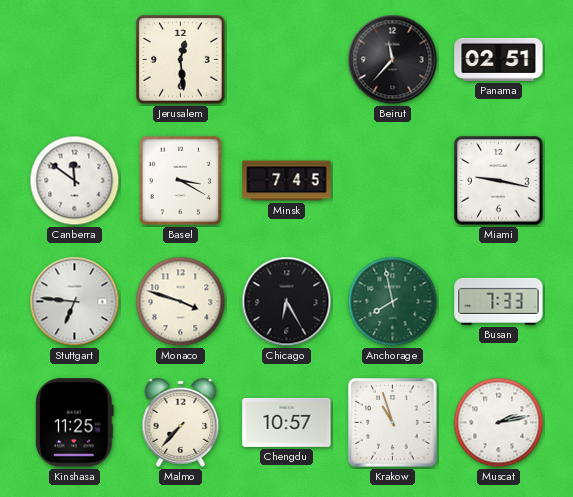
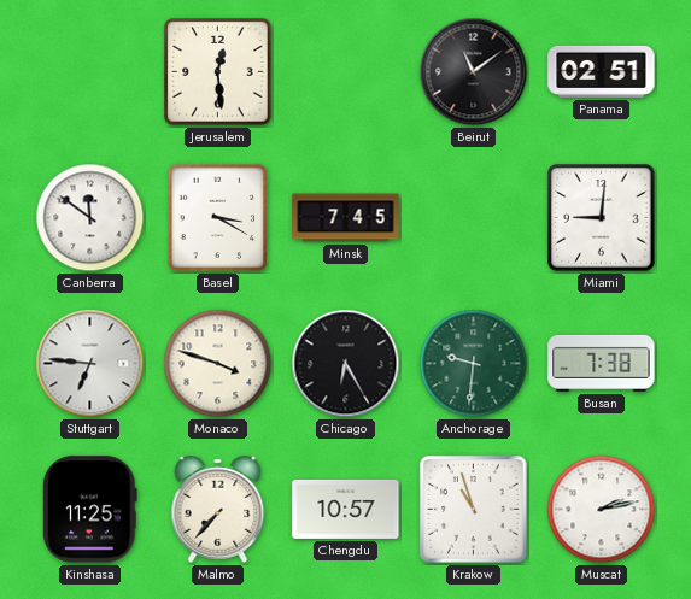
Beirut: 11:37 -> 11:09 (474, 72)
Miami: 9:17 -> 9:01 (602, 218)
Anchorage: 7:58 -> 9:31 (474, 364)
Busan: 7:33 -> 7:38 (602, 363)
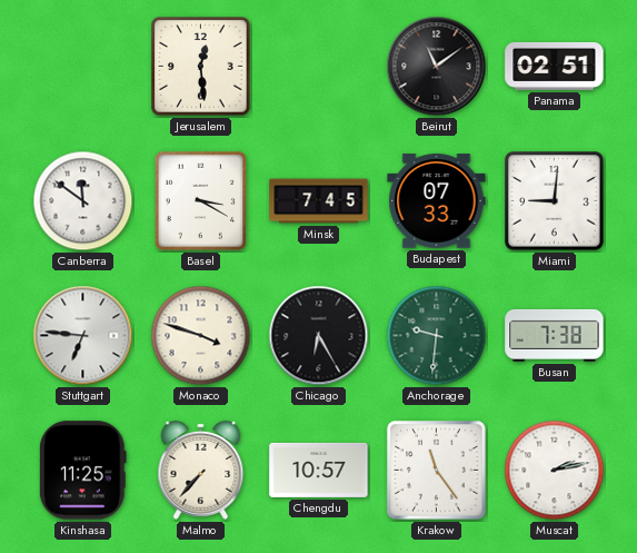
Budapest: none -> 07:33 (437, 201)
Krakow: 10:57 -> 11:24 (437, 471)
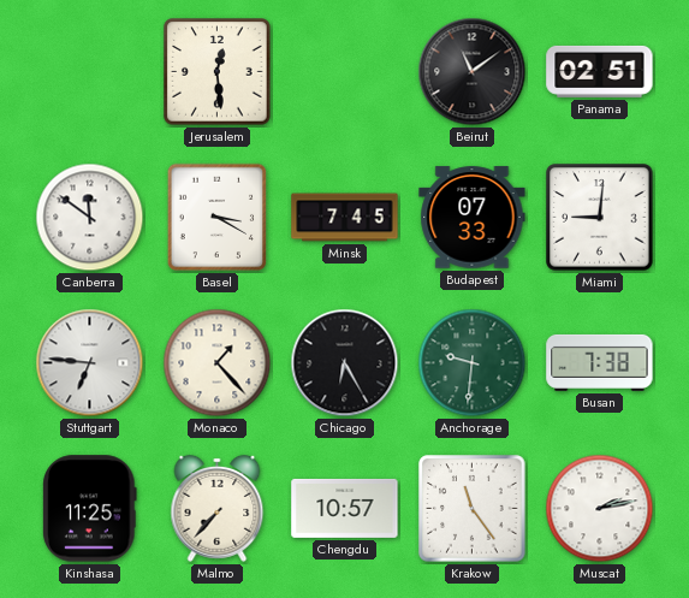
Monaco: 3:48 -> 1:23 (218, 363)
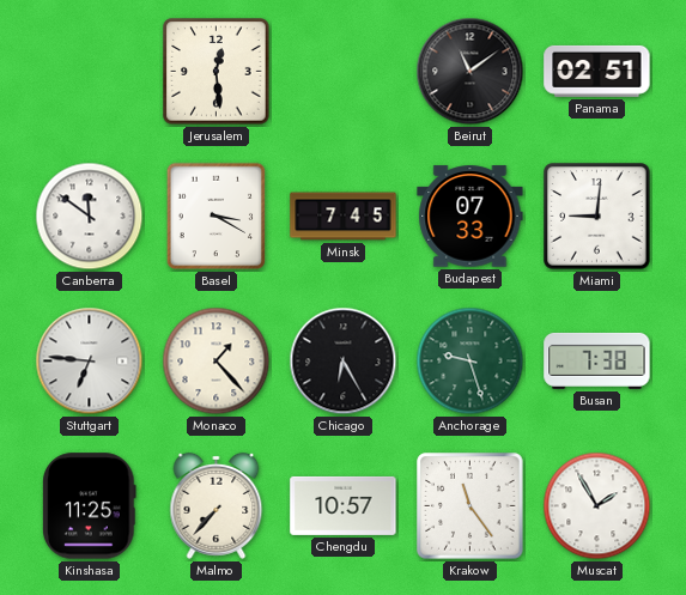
Anchorage: 9:31 -> 9:27 (471, 362)
Muscat: 2:13 -> 1:55 (597, 506)
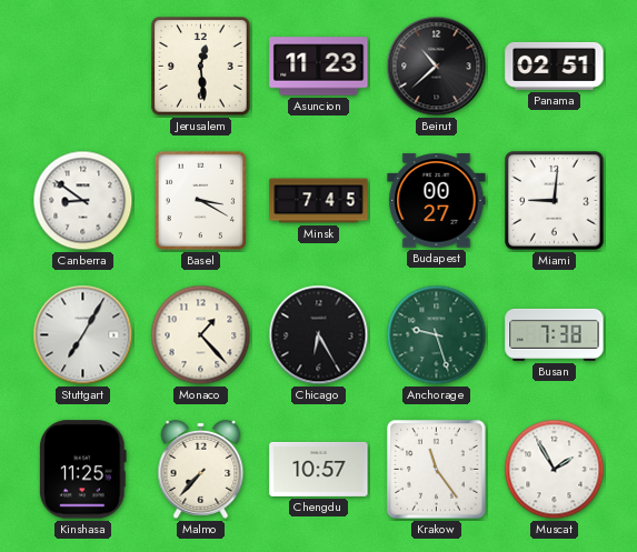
Asuncion: none -> 11:23 (319, 67)
Beirut: 11:09 -> 10:38 (437, 67)
Canberra: 11:51 -> 8:51 (83, 201)
Budapest: 07:33 -> 00:27 (437, 201)
Stuttgart: 6:46 -> 7:05 (83, 335)
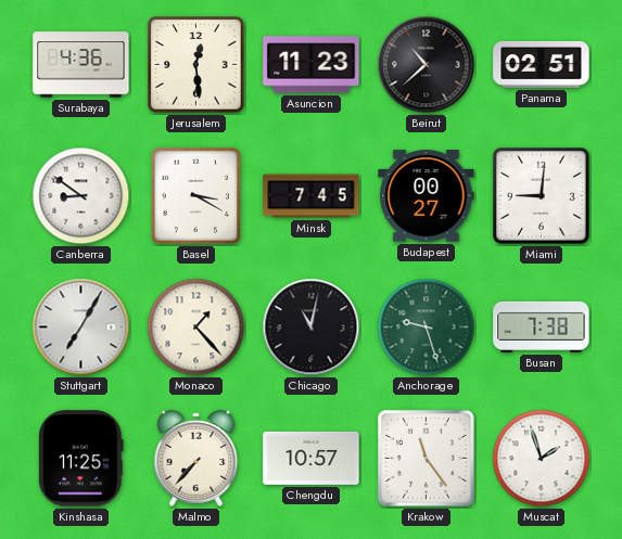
Surabaya: none -> 4:36 (81, 65)
Chicago: 6:25 -> 11:02 (312, 328)
Muscat: 1:55 -> 1:57 (542, 459)
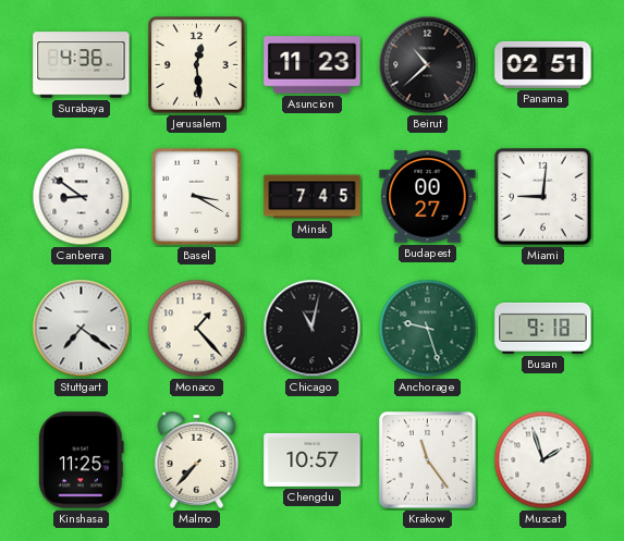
Stuttgart: 7:05 -> 7:21 (82, 329)
Busan: 7:38 -> 9:18 (543, 328)
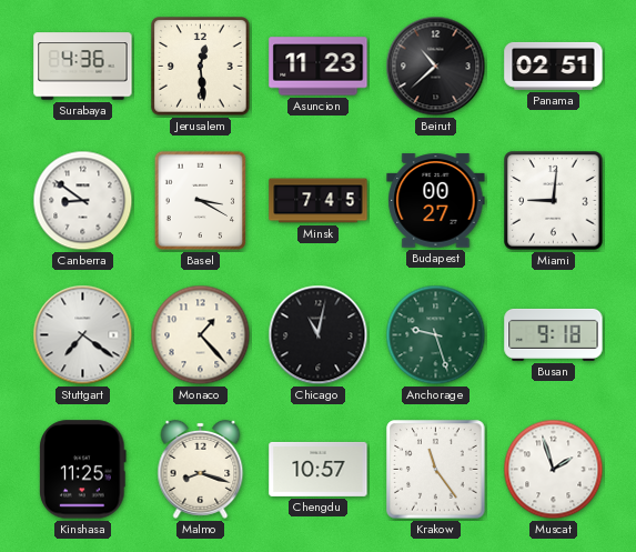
Malmo: 7:37 -> 8:18 (201, 469)
